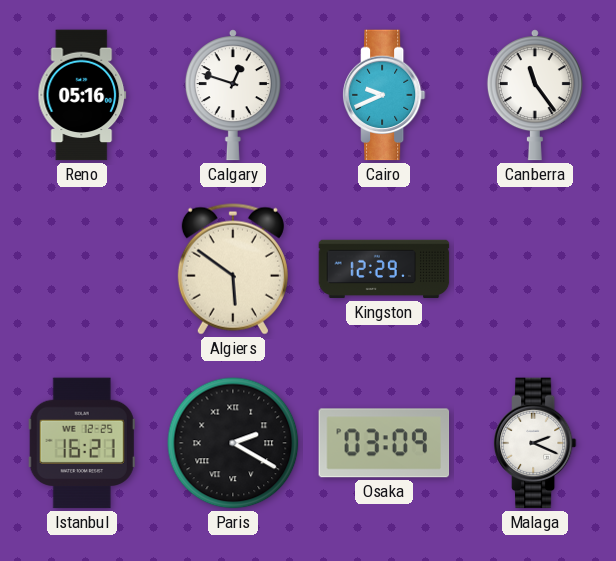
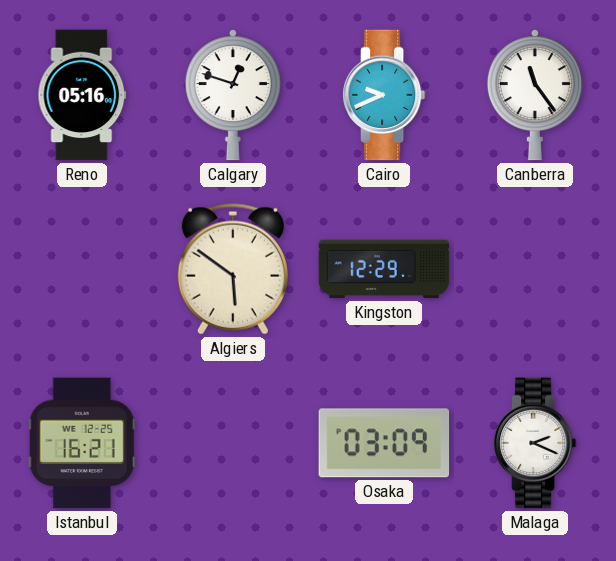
Paris: 2:20 -> none (233, 443)
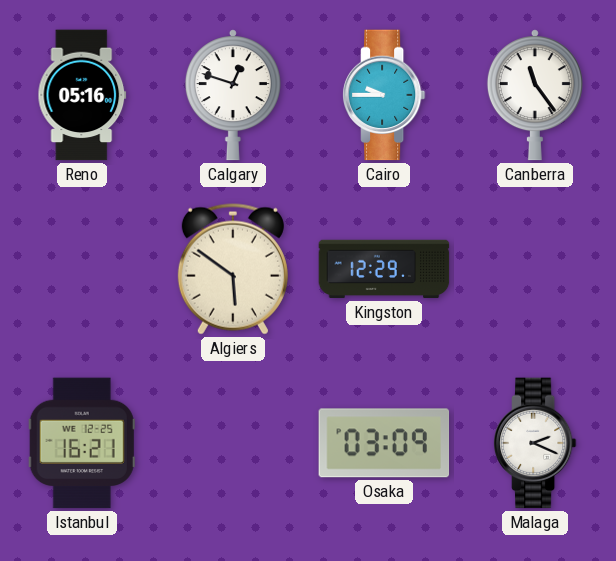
Cairo: 9:41 -> 9:45 (384, 95)
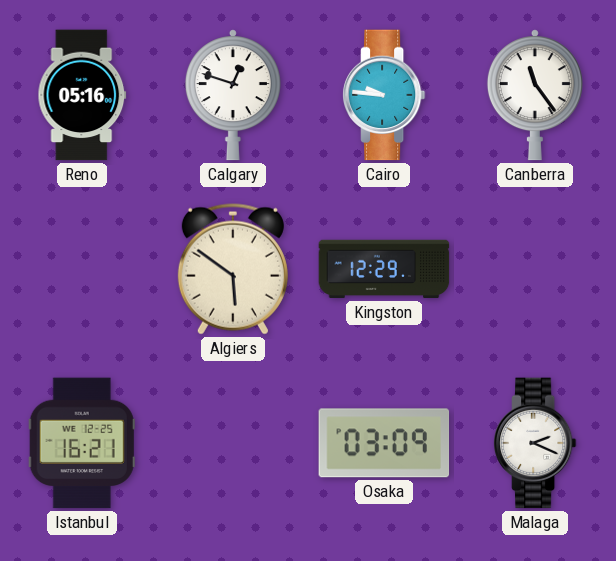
Cairo: 9:45 -> 9:46 (384, 95)
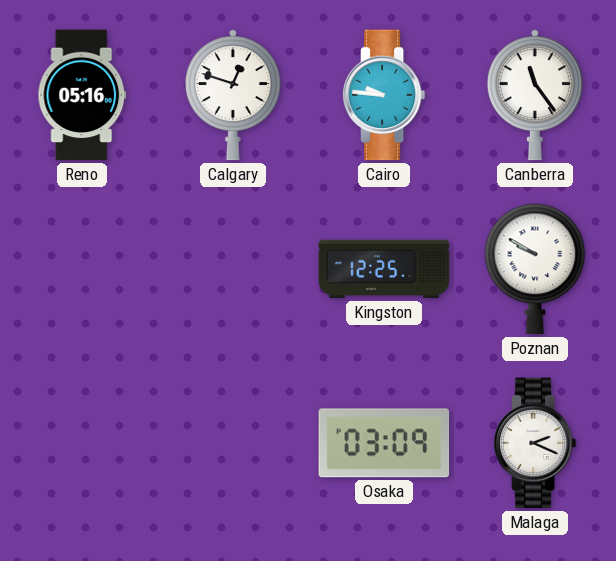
Algiers: 5:51 -> none (233, 269)
Kingston: 12:29 -> 12:25 (384, 269)
Poznan: none -> 9:50 (535, 269)
Istanbul: 16:21 -> none (82, 443)
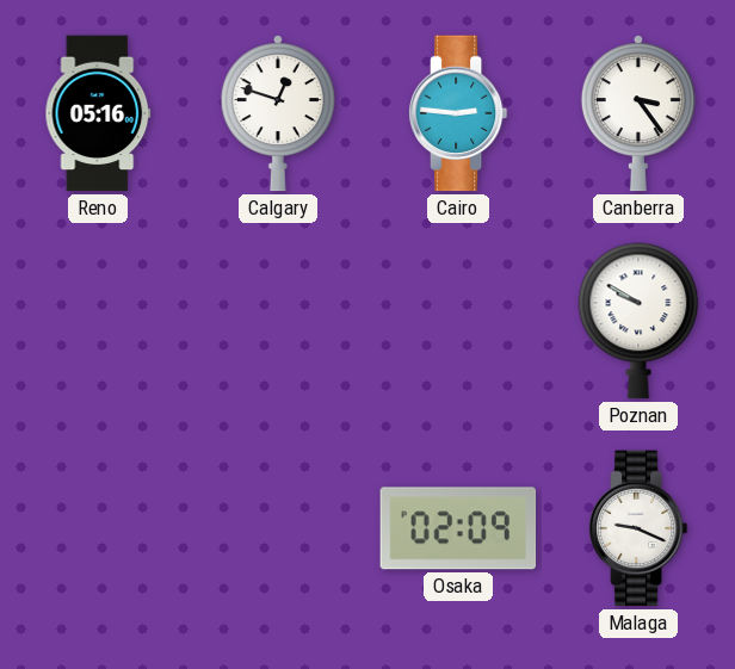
Cairo: 9:46 -> 2:46 (458, 113)
Canberra: 11:24 -> 3:24 (638, 113)
Kingston: 12:25 -> none (384, 269)
Osaka: 03:09 -> 02:09 (458, 528)
Malaga: 2:19 -> 9:19 (638, 528)
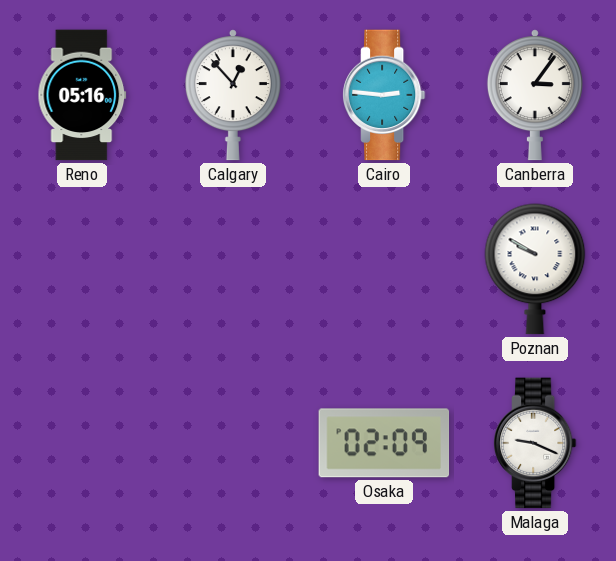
Calgary: 12:48 -> 12:53 (233, 95)
Canberra: 3:24 -> 3:06 (535, 95)
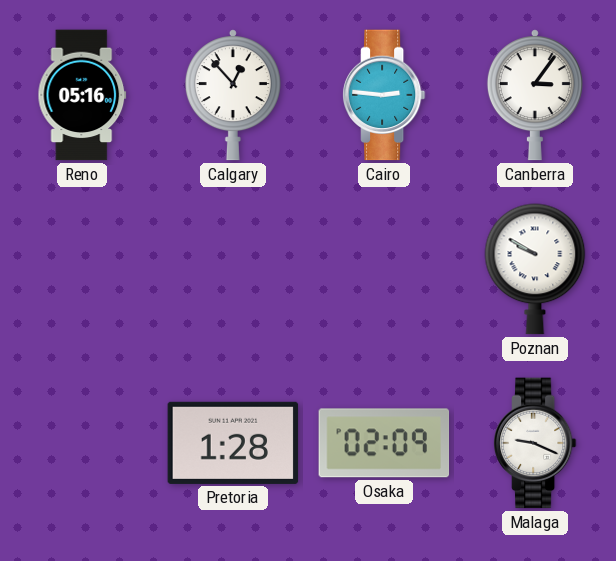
Pretoria: none -> 1:28 (233, 443)
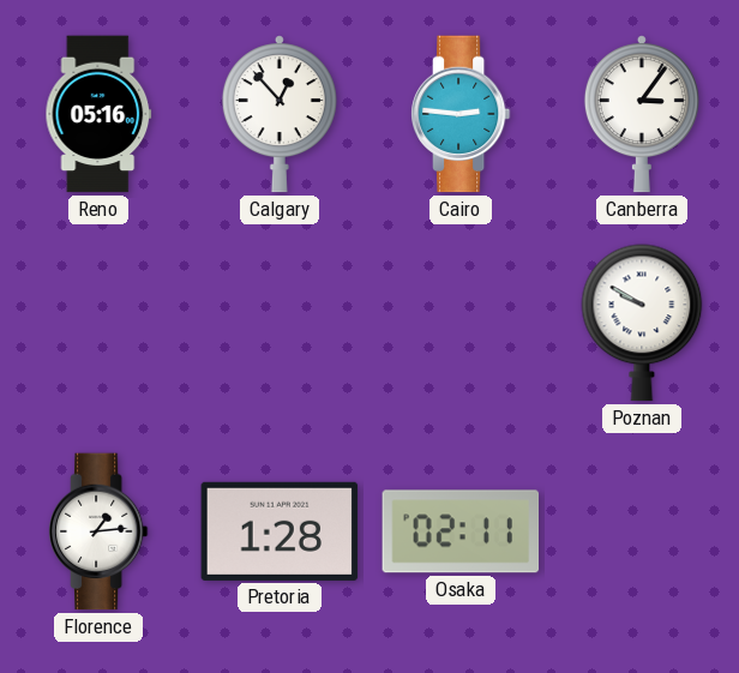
Florence: none -> 1:14 (98, 531)
Osaka: 02:09 -> 02:11 (461, 531)
Malaga: 9:19 -> none (535, 443)
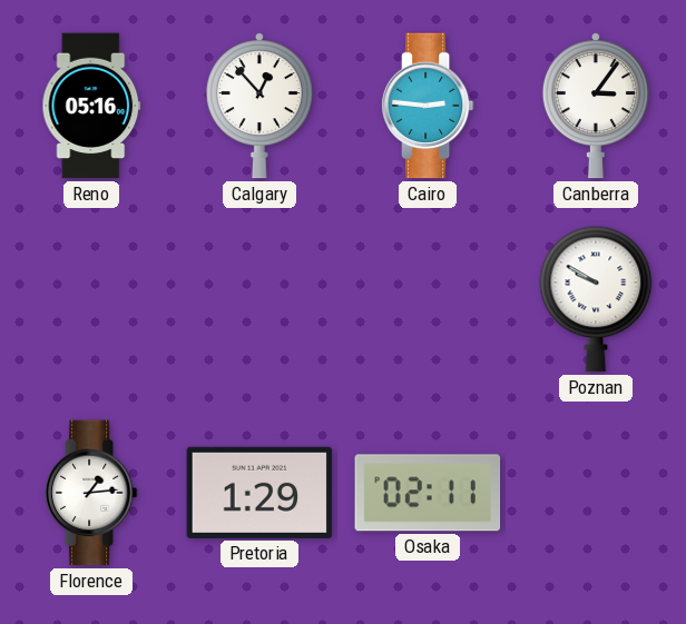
Pretoria: 1:28 -> 1:29 (259, 493)
